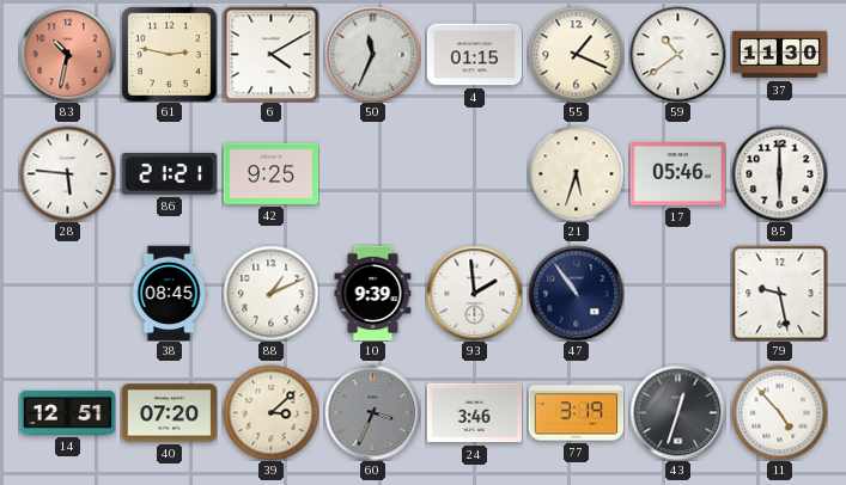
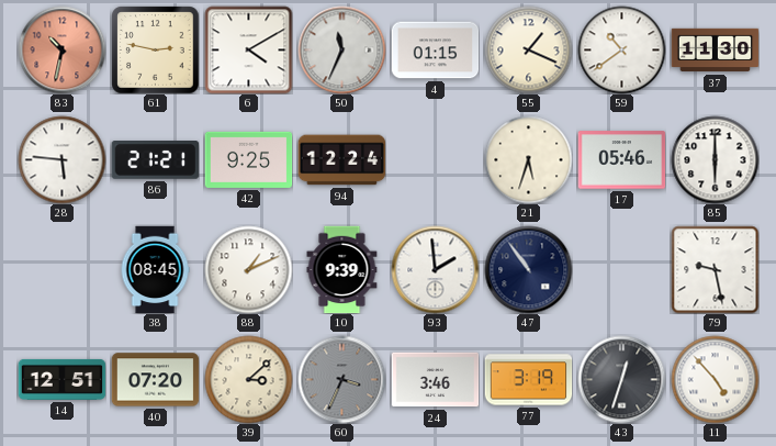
94: none -> 12:24 (341, 160)
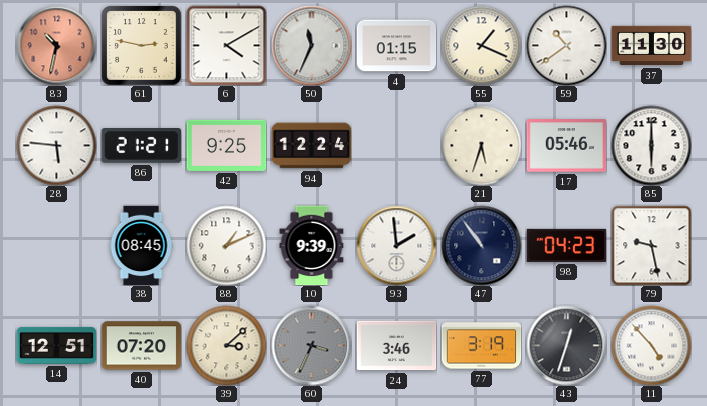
98: none -> 04:23 (566, 245)
